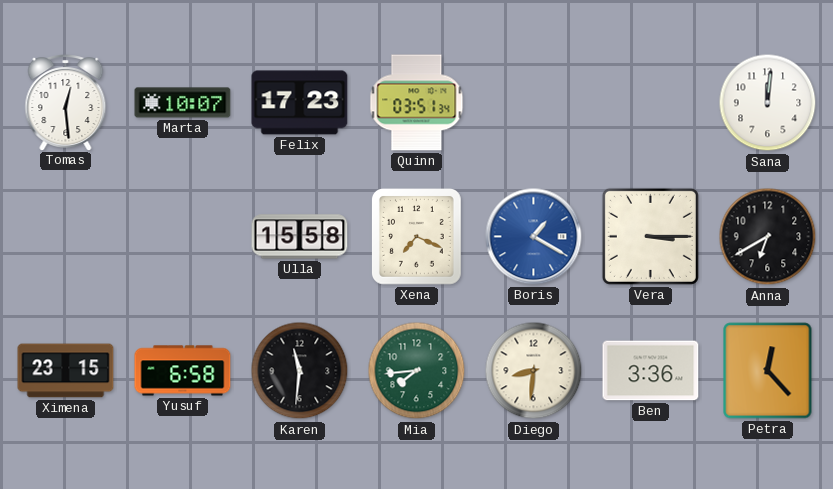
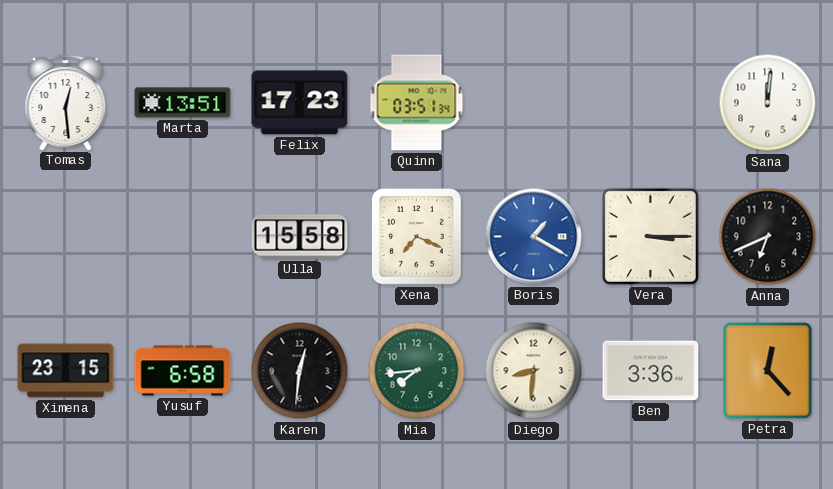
Marta: 10:07 -> 13:51 (183, 103)
Anna: 6:40 -> 6:41 (768, 237)
Karen: 11:31 -> 12:31 (300, 371)
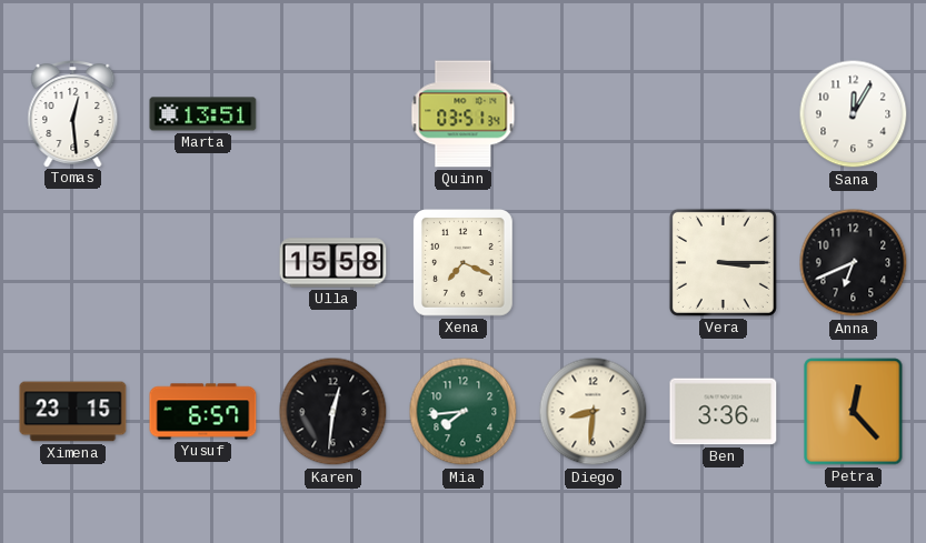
Felix: 17:23 -> none (300, 103)
Sana: 12:01 -> 12:05 (854, 114)
Boris: 1:20 -> none (534, 237)
Yusuf: 6:58 -> 6:57 (203, 412)
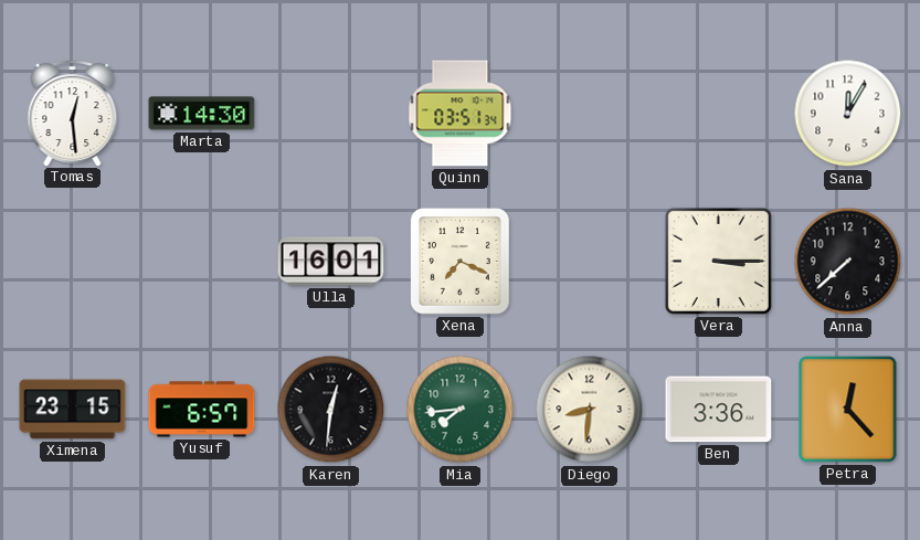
Marta: 13:51 -> 14:30 (202, 114)
Ulla: 15:58 -> 16:01 (331, 262)
Anna: 6:41 -> 7:38 (848, 262)
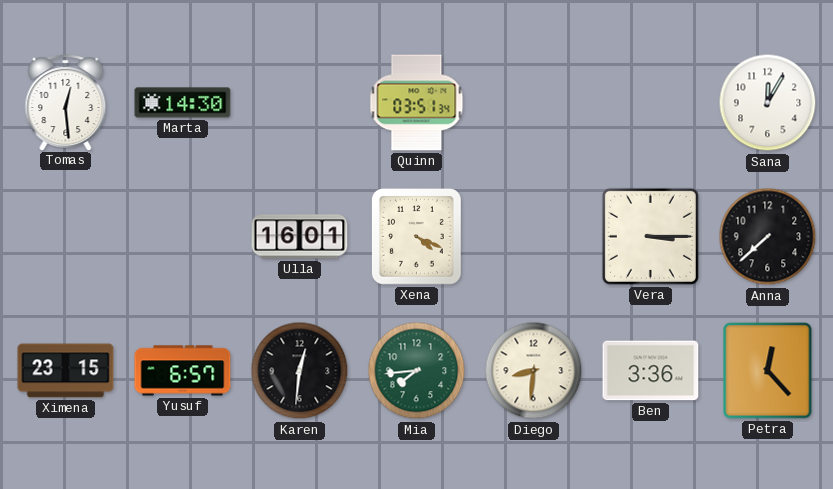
Xena: 7:19 -> 4:19 (417, 237)
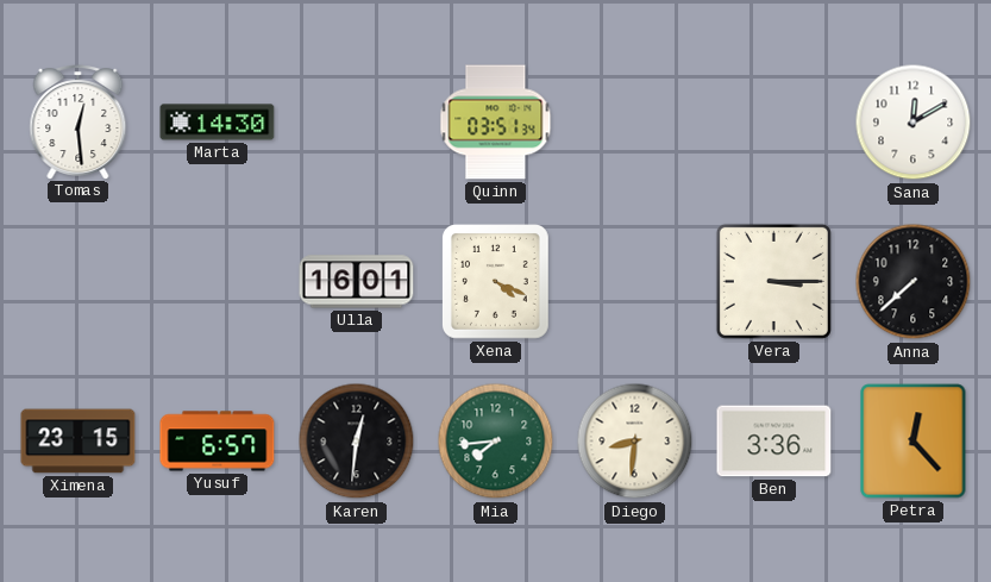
Sana: 12:05 -> 12:10 (914, 123)
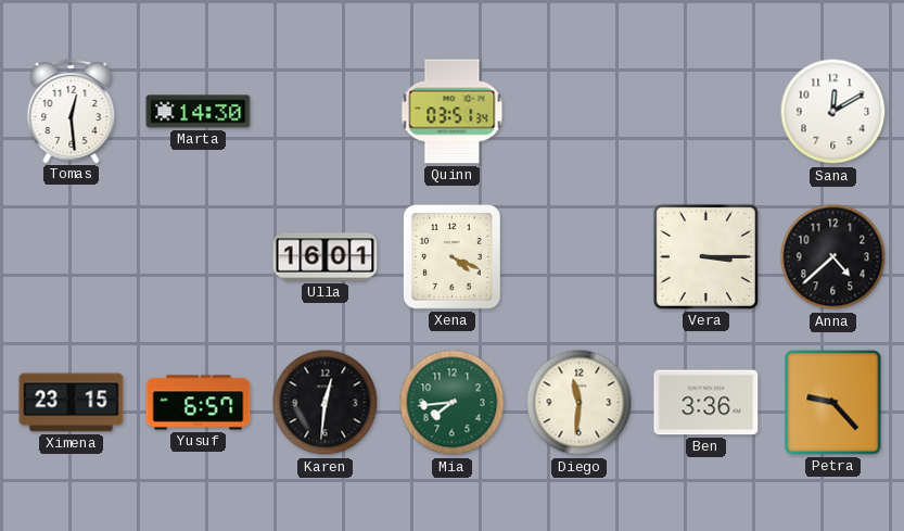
Anna: 7:38 -> 4:38 (833, 257)
Diego: 8:31 -> 11:31 (580, 403)
Petra: 12:23 -> 9:23 (833, 403)
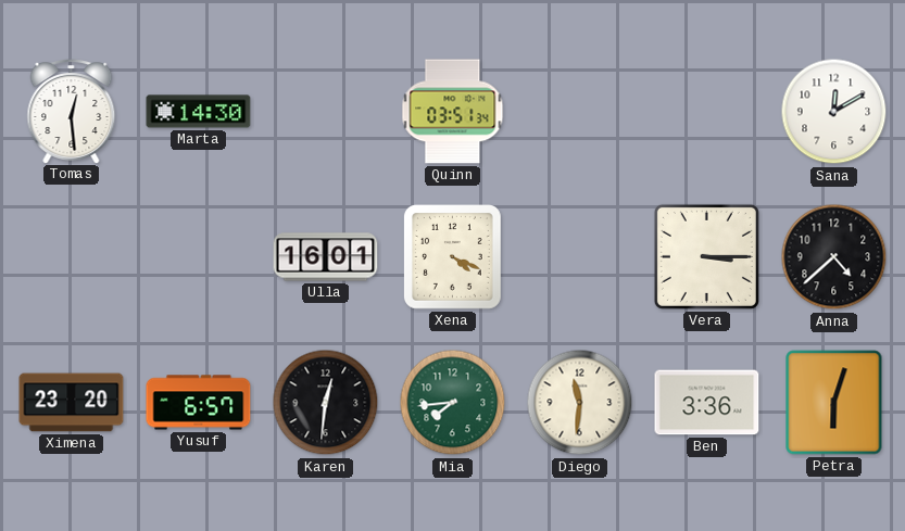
Ximena: 23:15 -> 23:20 (72, 403)
Petra: 9:23 -> 6:03 (834, 403)
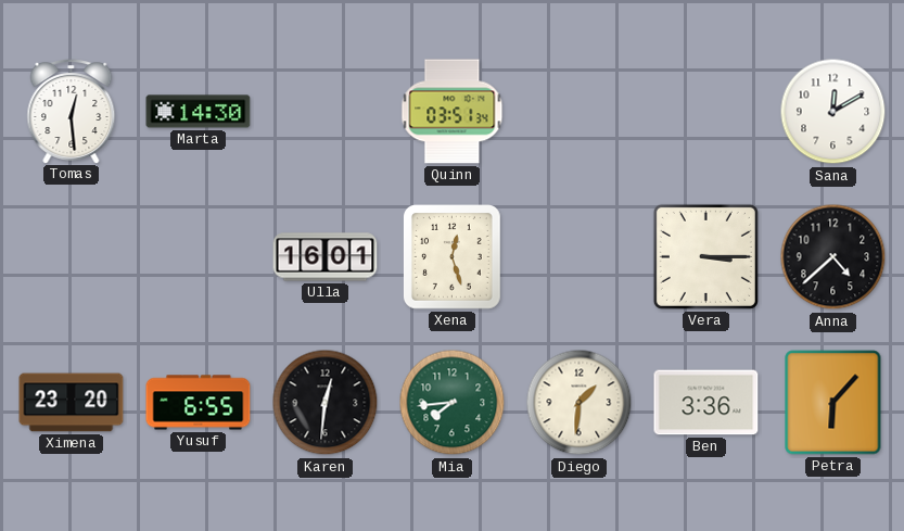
Xena: 4:19 -> 12:27 (453, 257)
Yusuf: 6:57 -> 6:55 (199, 403)
Diego: 11:31 -> 1:31 (580, 403)
Petra: 6:03 -> 6:07 (833, 403)
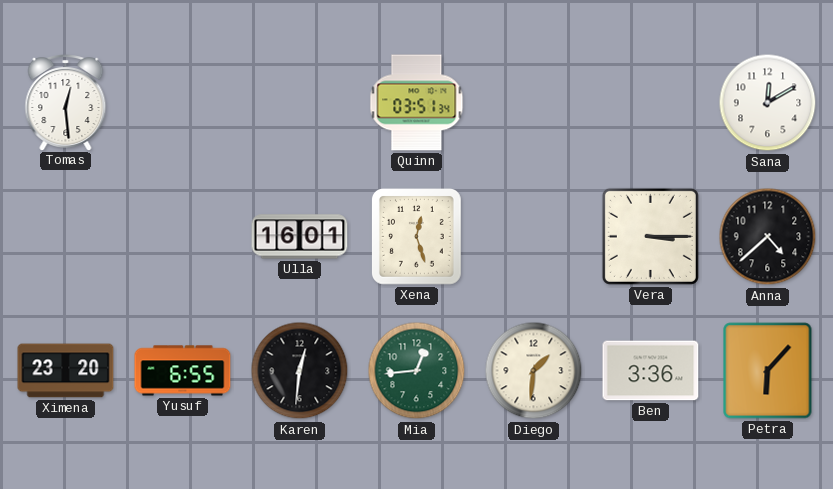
Marta: 14:30 -> none (199, 112)
Mia: 7:44 -> 12:44 (417, 371)
